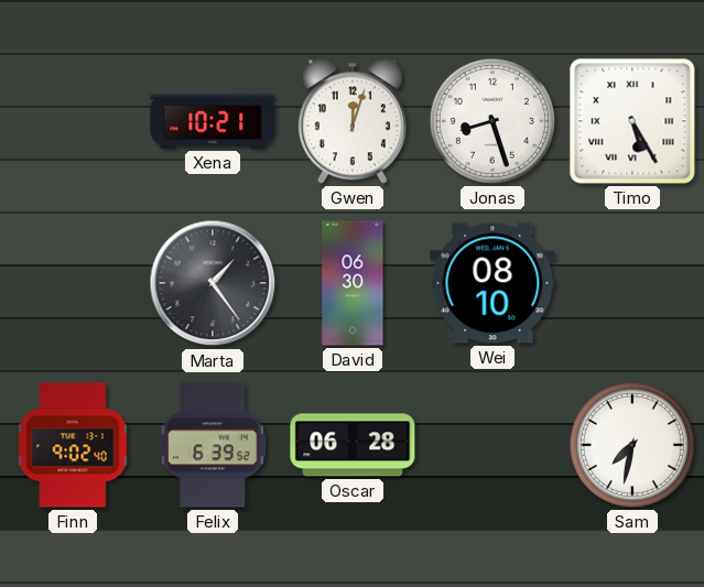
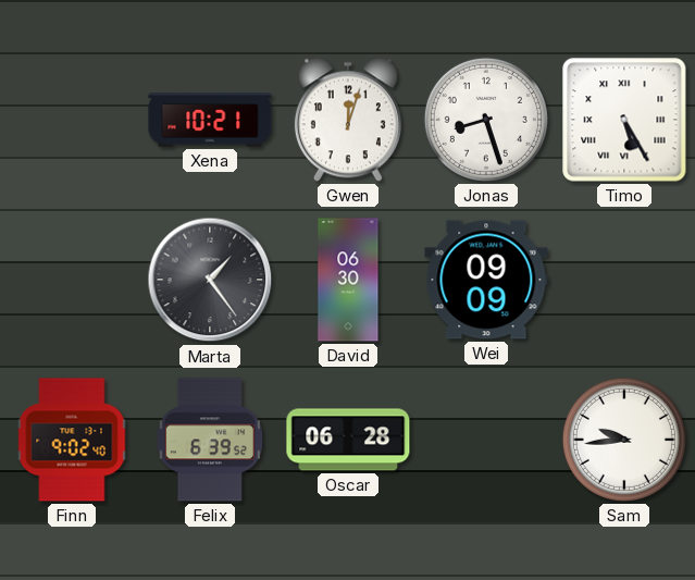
Wei: 08:10 -> 09:09 (486, 280)
Sam: 7:32 -> 9:44 (624, 440)
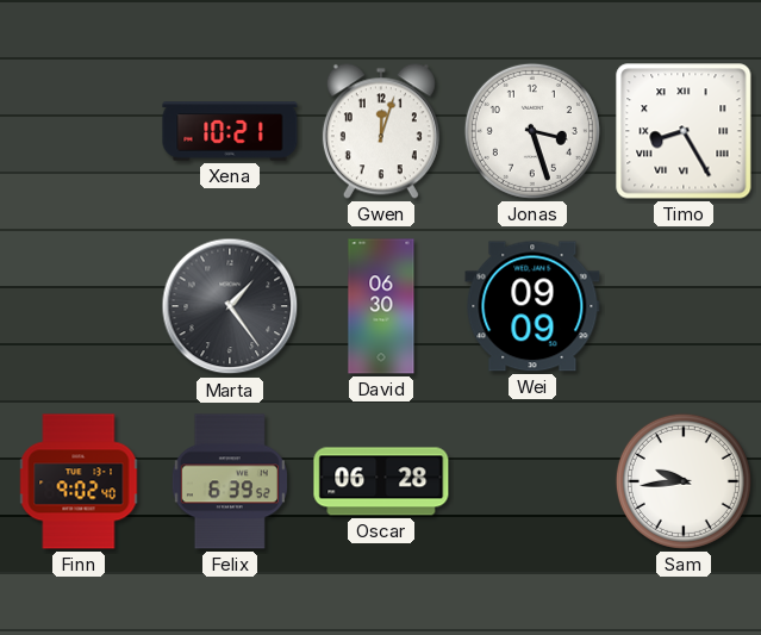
Jonas: 8:27 -> 3:27 (532, 131)
Timo: 5:25 -> 8:25 (684, 131)
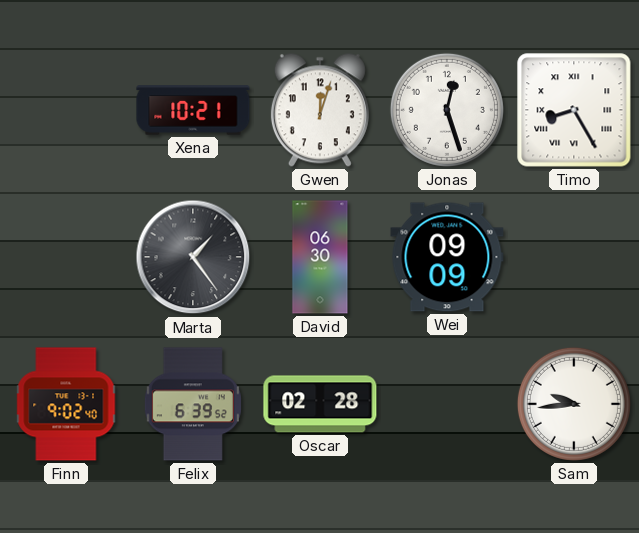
Jonas: 3:27 -> 12:27 (447, 110)
Oscar: 06:28 -> 02:28 (320, 404)
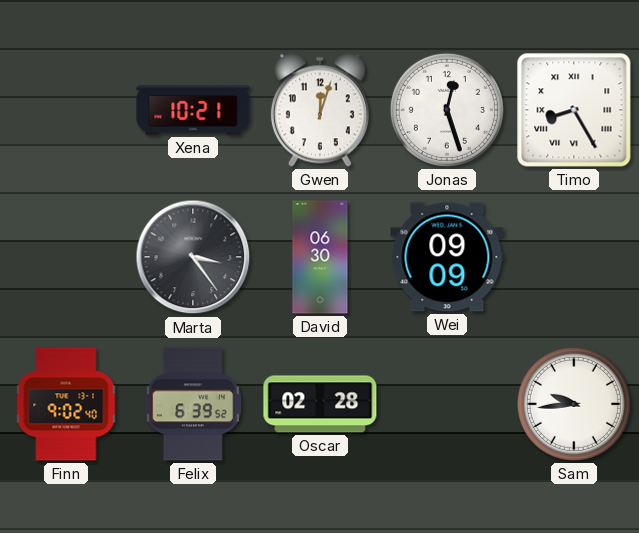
Marta: 1:24 -> 3:24 (193, 257)
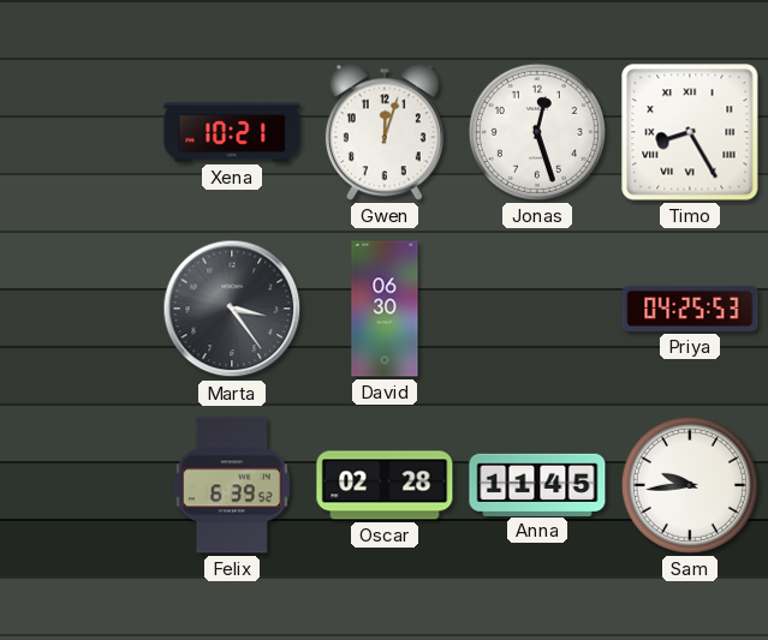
Wei: 09:09 -> none (447, 257)
Priya: none -> 04:25 (690, 309)
Finn: 9:02 -> none (66, 404)
Anna: none -> 11:45 (537, 484)
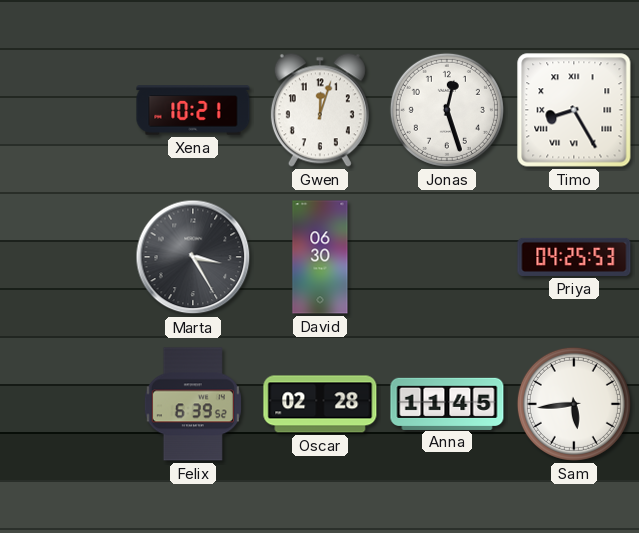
Marta: 3:24 -> 3:25 (193, 257)
Sam: 9:44 -> 5:44 (574, 404)
